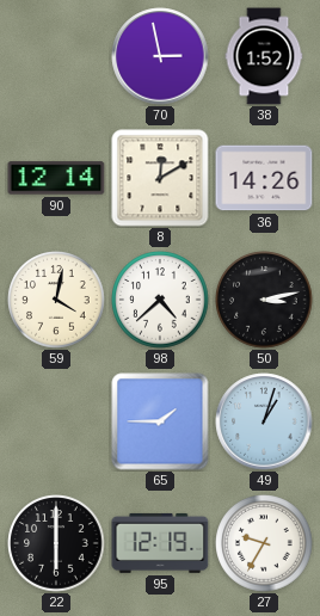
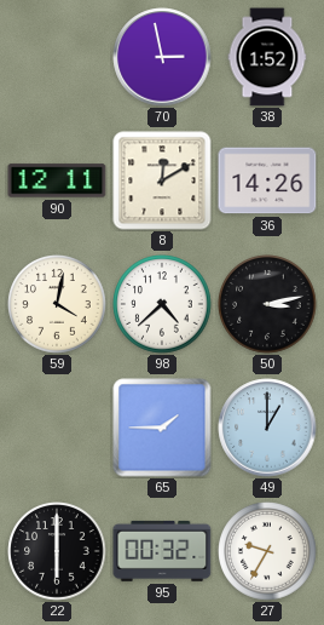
90: 12:14 -> 12:11 (57, 180)
49: 1:03 -> 1:00 (267, 428)
95: 12:19 -> 00:32 (162, 551)
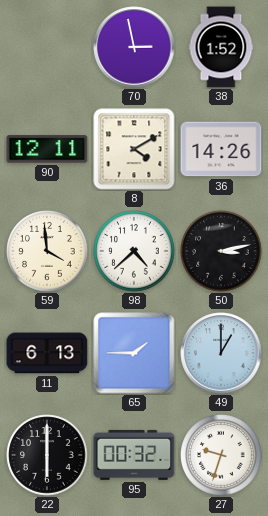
8: 12:10 -> 4:10 (134, 149)
59: 4:02 -> 3:59 (47, 251)
11: none -> 6:13 (47, 353)
27: 9:35 -> 9:33 (221, 455)
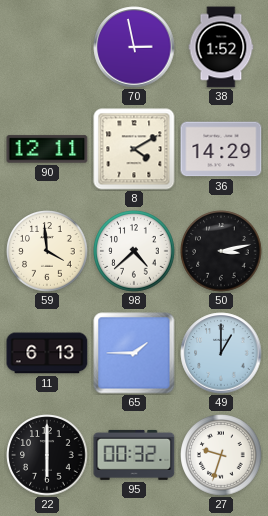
36: 14:26 -> 14:29 (221, 149)
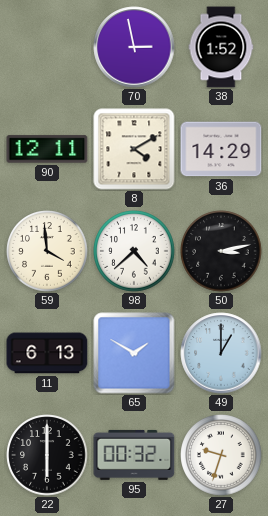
65: 1:45 -> 1:50 (134, 353)
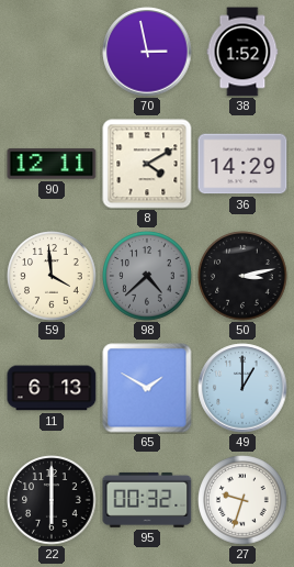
98 dial: white -> grey (147, 276)
